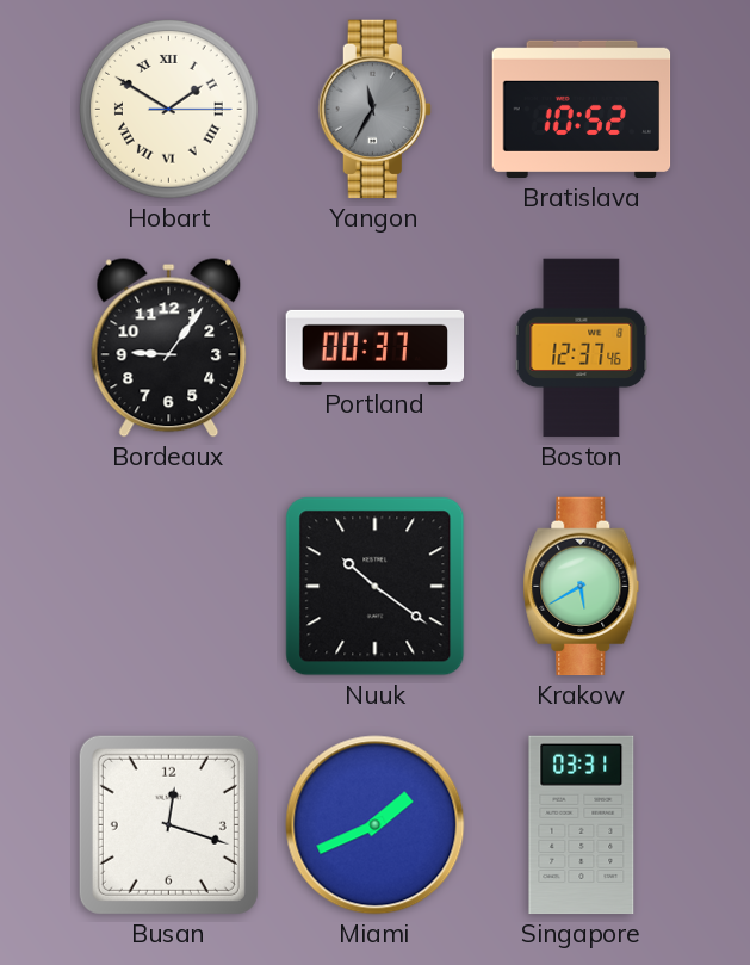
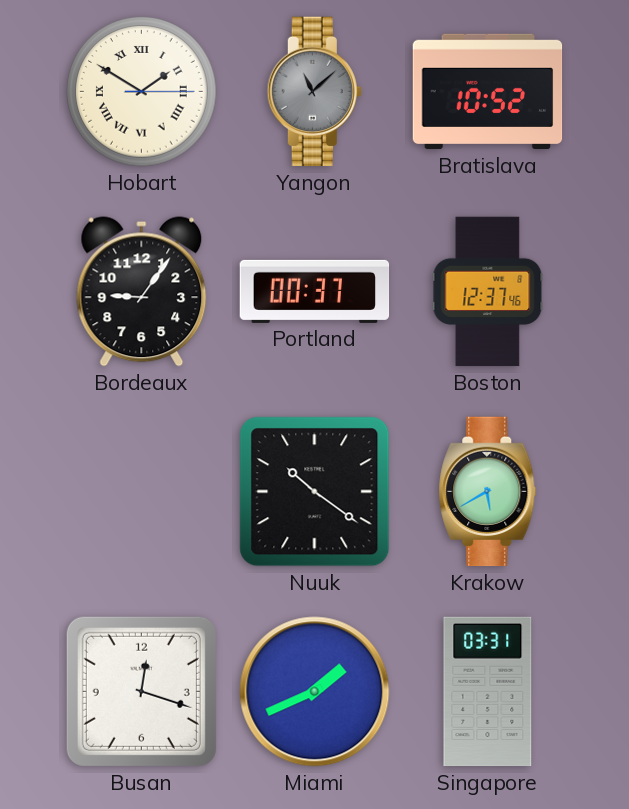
Yangon: 11:35 -> 11:08 (314, 92)
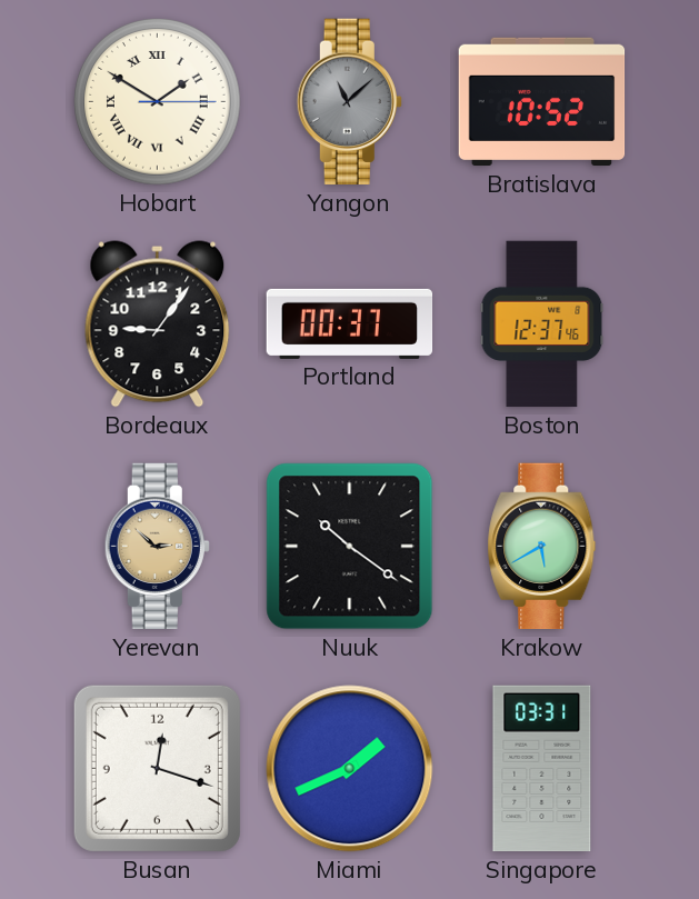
Yerevan: none -> 2:52 (157, 547)
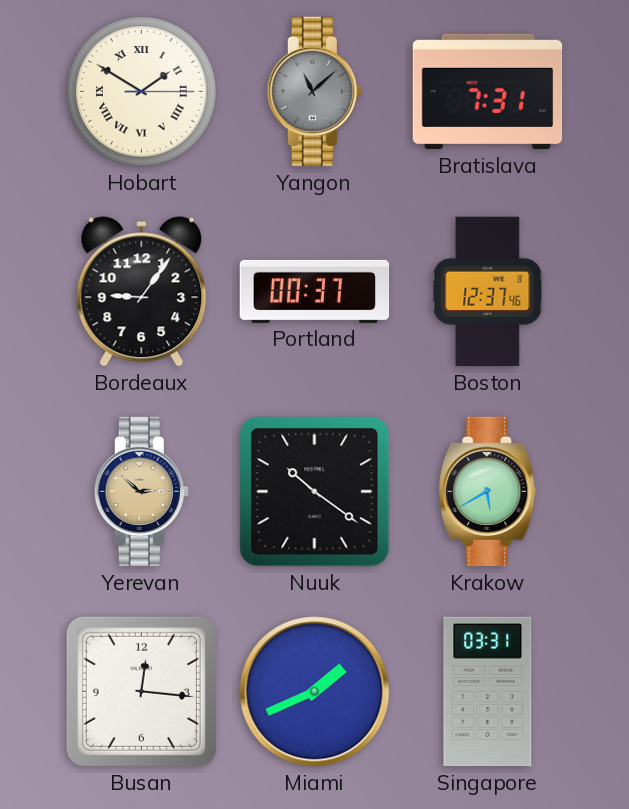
Bratislava: 10:52 -> 7:31 (488, 92)
Busan: 12:18 -> 12:16 (141, 691)
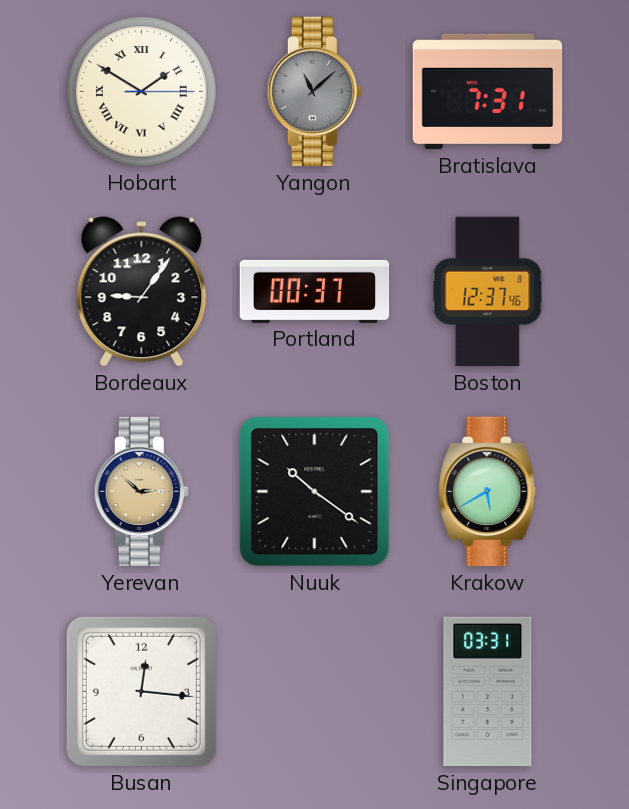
Miami: 1:41 -> none (315, 692)
